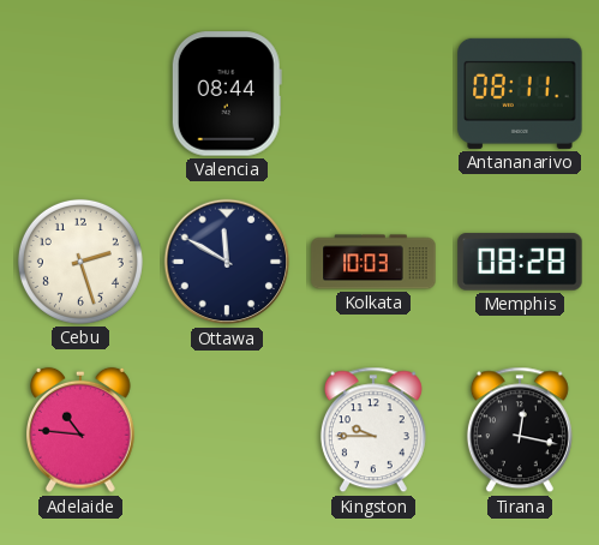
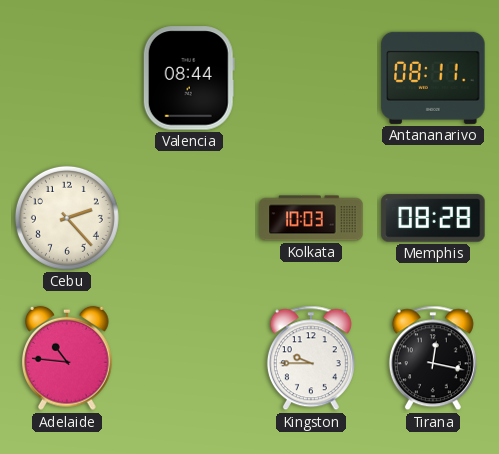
Cebu: 2:27 -> 2:23 (67, 218)
Ottawa: 11:50 -> none (227, 262)
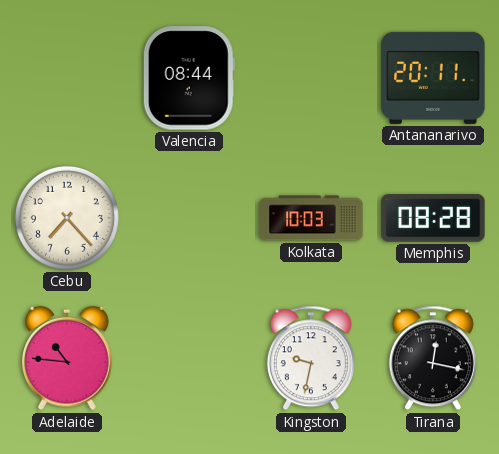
Antananarivo: 08:11 -> 20:11 (433, 78)
Cebu: 2:23 -> 7:23 (67, 218)
Kingston: 9:45 -> 9:32 (311, 358)
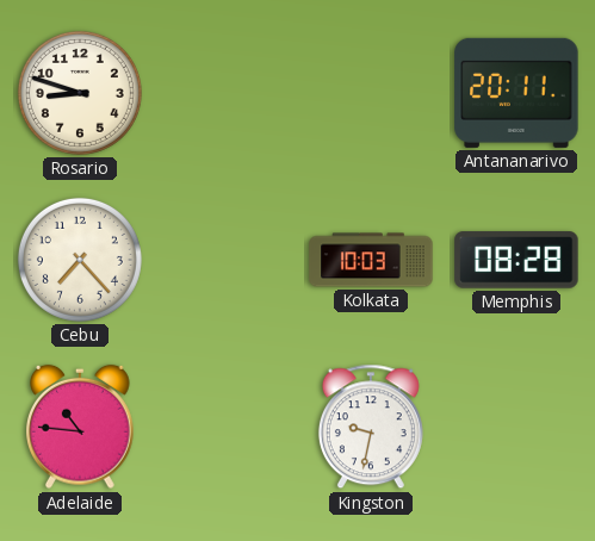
Rosario: none -> 8:48 (80, 93)
Valencia: 08:44 -> none (189, 78)
Tirana: 12:17 -> none (433, 358)
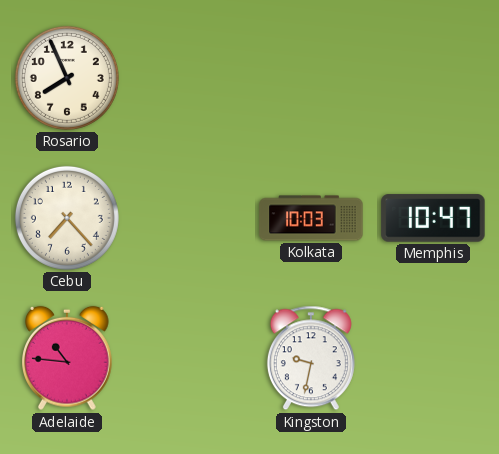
Rosario: 8:48 -> 7:56 (67, 78)
Antananarivo: 20:11 -> none (516, 93)
Memphis: 08:28 -> 10:47 (433, 218)
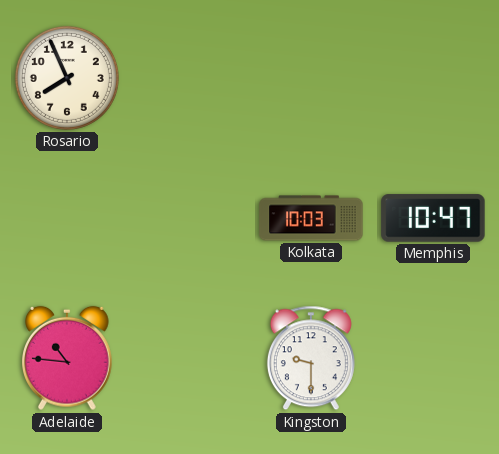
Cebu: 7:23 -> none (67, 218)
Kingston: 9:32 -> 9:30 (311, 358)
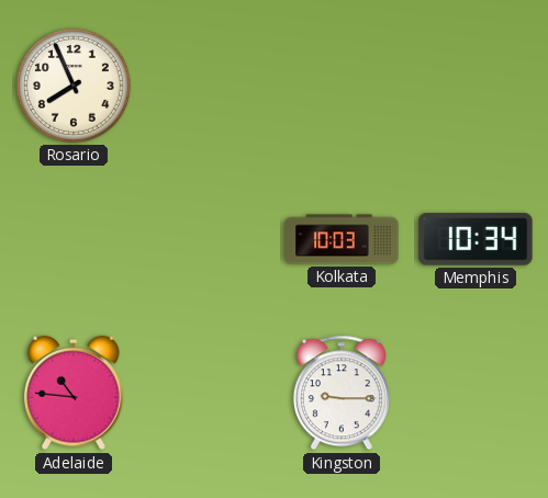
Memphis: 10:47 -> 10:34 (476, 239)
Kingston: 9:30 -> 9:15 (342, 393)
